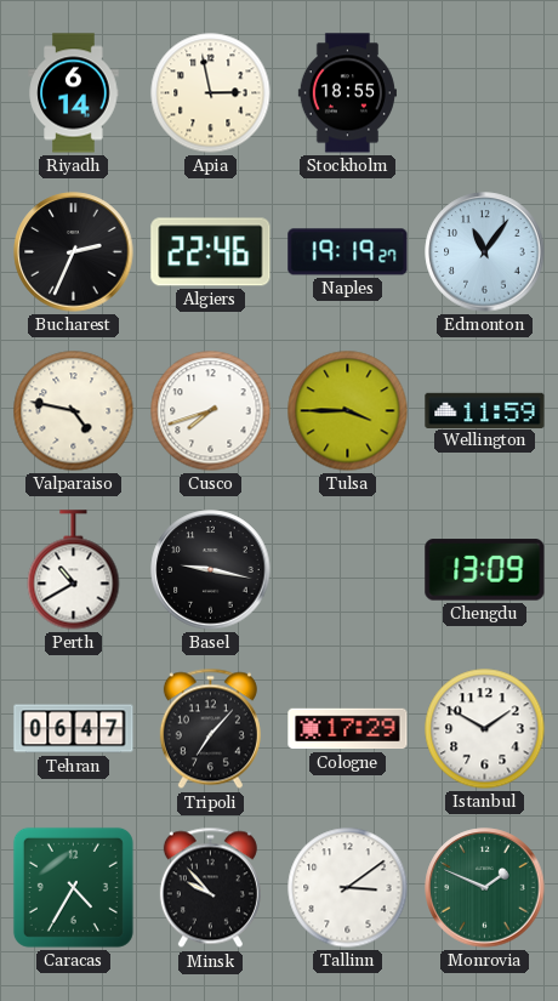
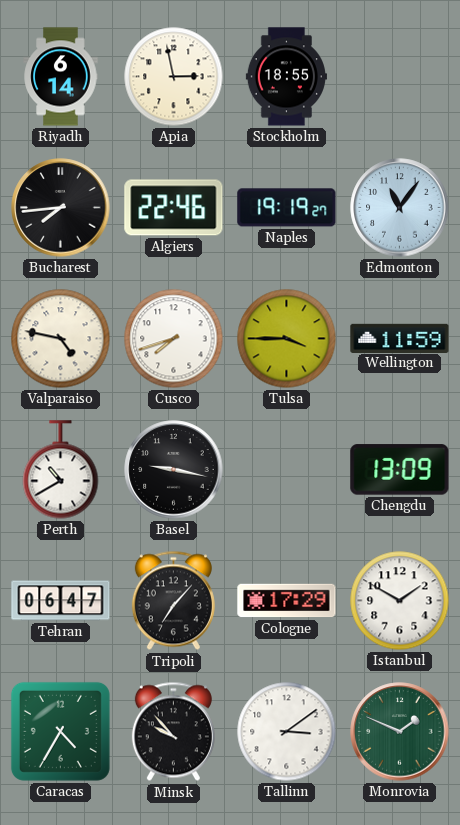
Bucharest: 2:34 -> 7:44 (61, 208)
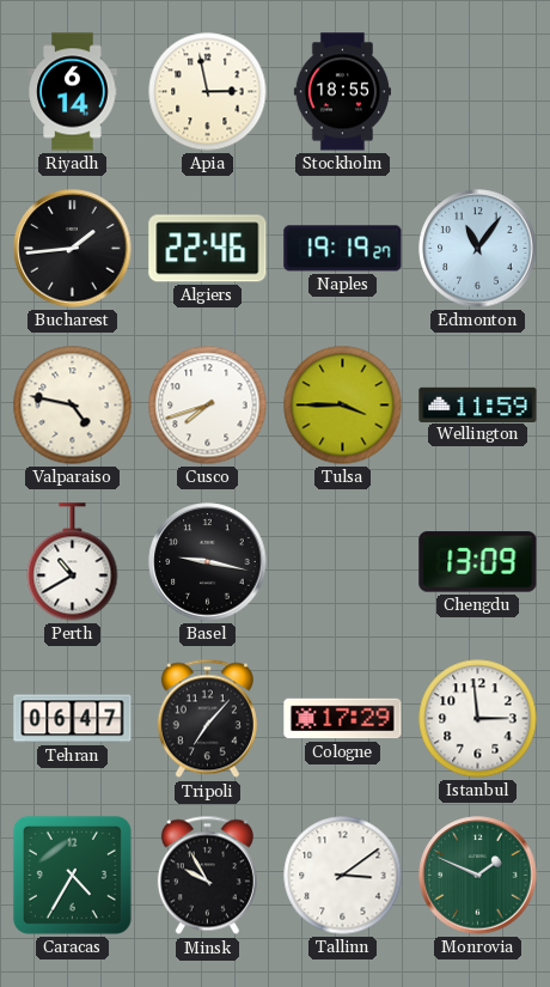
Bucharest: 7:44 -> 1:44 (73, 249)
Istanbul: 1:50 -> 2:59 (478, 719)
Minsk: 9:53 -> 9:55 (207, 876)
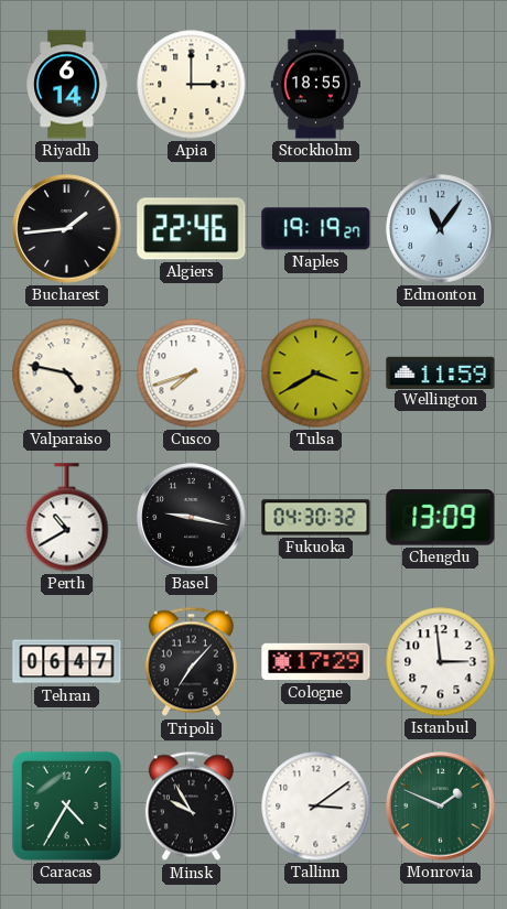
Apia: 2:58 -> 3:00 (192, 85)
Tulsa: 3:45 -> 3:40 (316, 374)
Fukuoka: none -> 04:30 (316, 518)
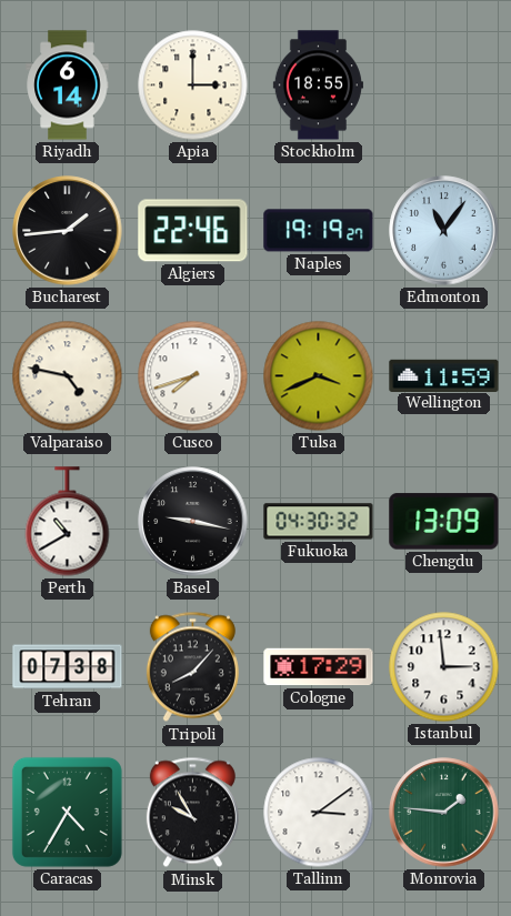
Tulsa: 3:40 -> 3:41 (319, 376)
Tehran: 06:47 -> 07:38 (68, 667)
Tripoli: 7:07 -> 8:07 (192, 667)
Monrovia: 1:49 -> 1:46 (444, 813)
